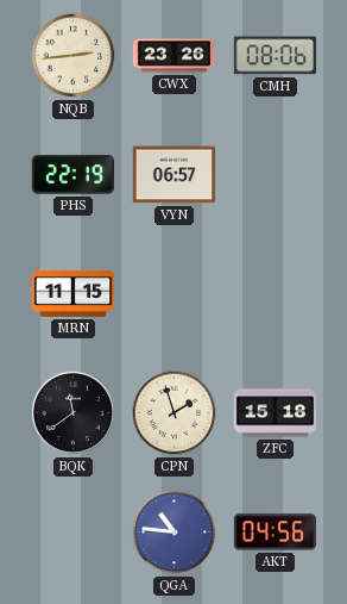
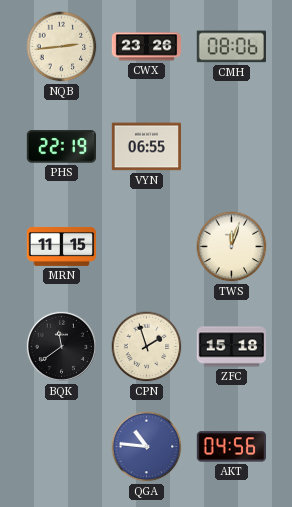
VYN: 06:57 -> 06:55 (146, 147)
TWS: none -> 12:03 (232, 247)
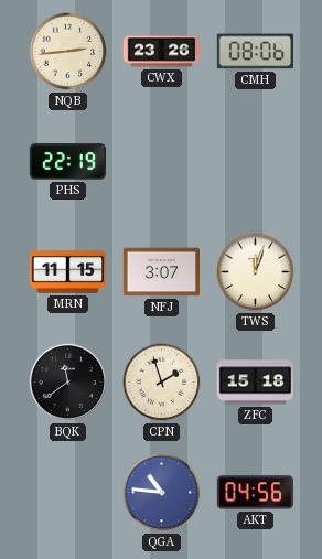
VYN: 06:55 -> none (146, 147)
NFJ: none -> 3:07 (162, 272)
